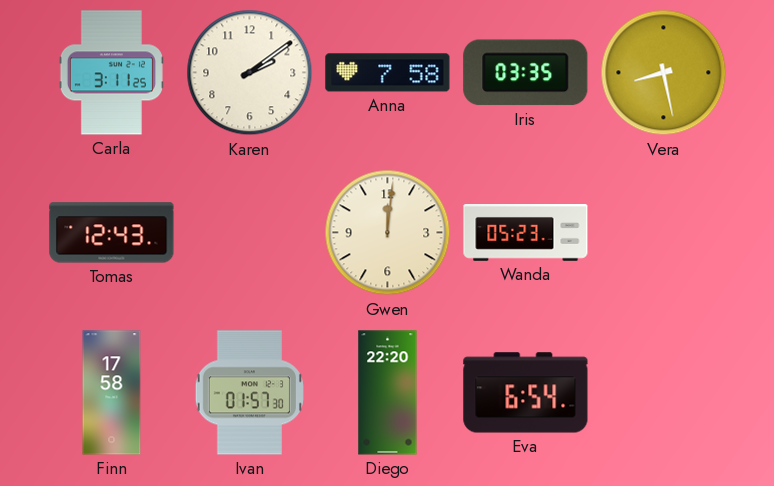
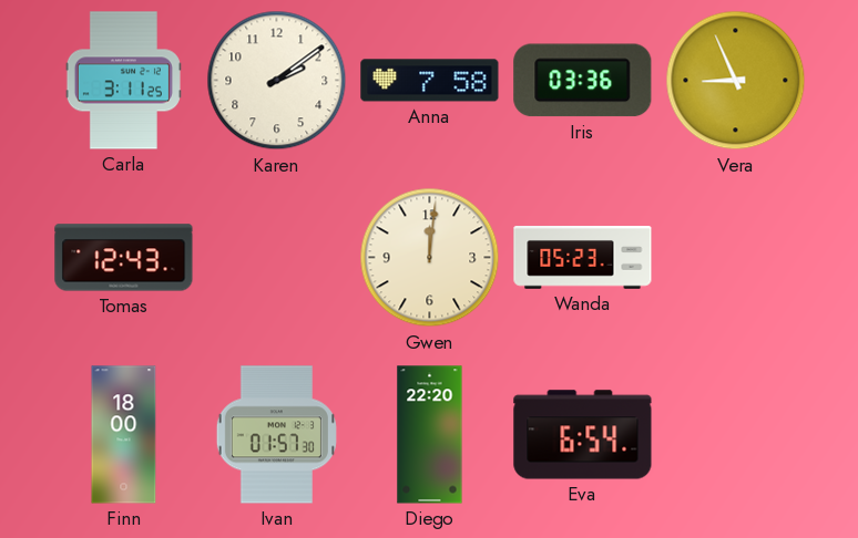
Iris: 03:35 -> 03:36 (583, 81)
Vera: 8:28 -> 8:56 (736, 81)
Finn: 17:58 -> 18:00 (124, 435)
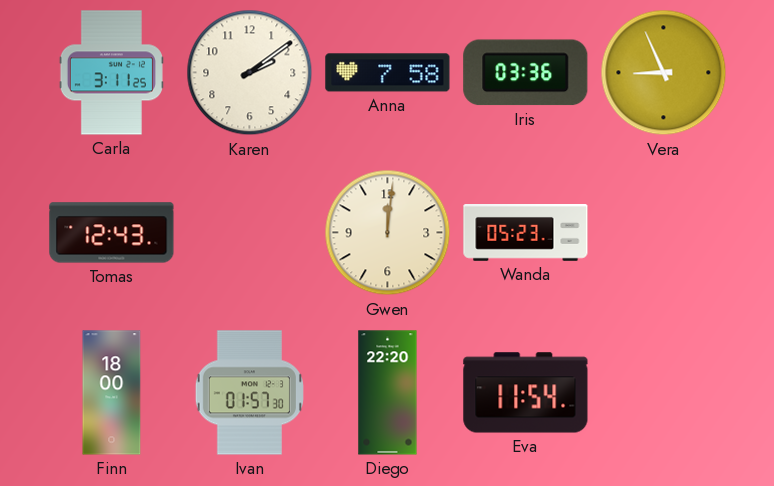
Eva: 6:54 -> 11:54 (526, 393)
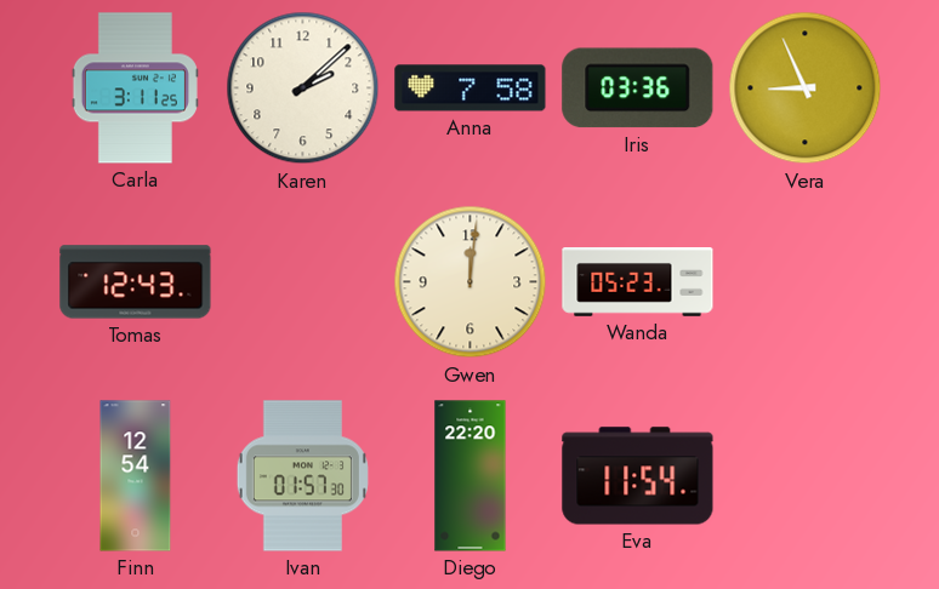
Karen: 2:09 -> 2:08 (303, 88)
Finn: 18:00 -> 12:54 (136, 476)
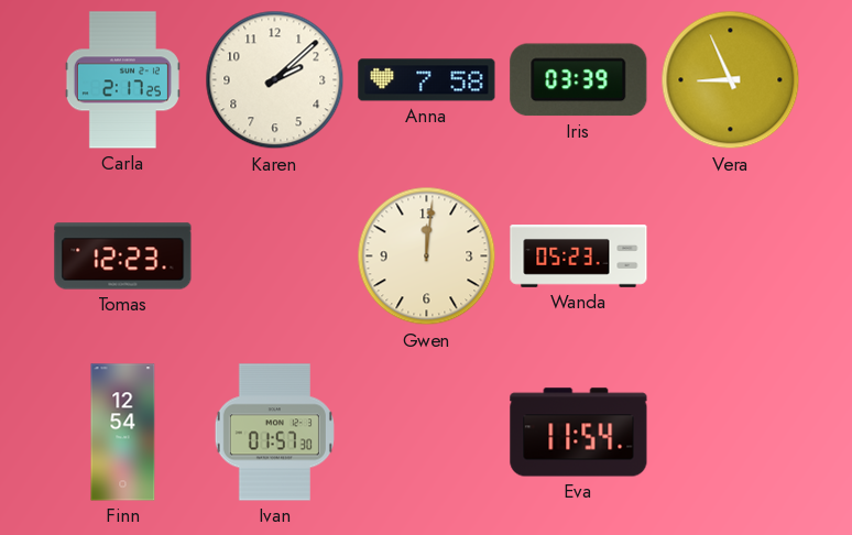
Carla: 3:11 -> 2:17 (122, 80)
Iris: 03:36 -> 03:39 (579, 80)
Tomas: 12:43 -> 12:23 (123, 256)
Diego: 22:20 -> none (471, 476)
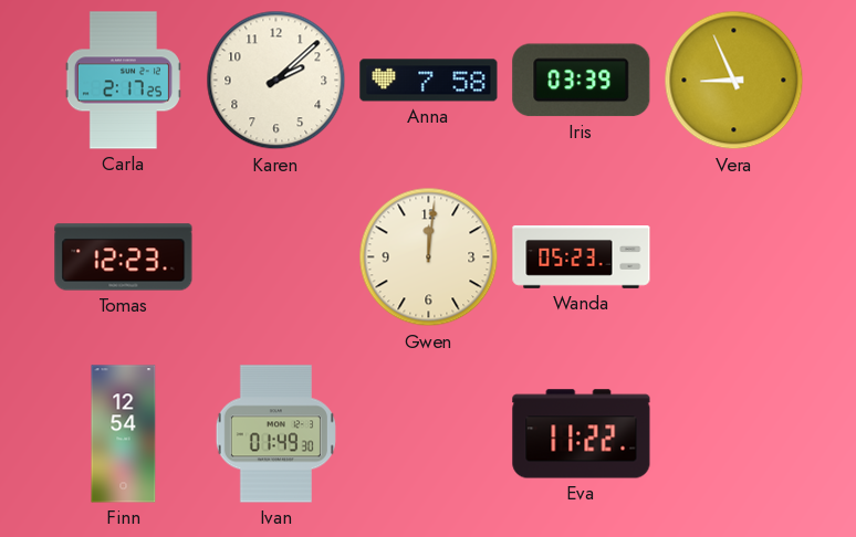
Ivan: 01:57 -> 01:49 (275, 434)
Eva: 11:54 -> 11:22 (582, 434)
